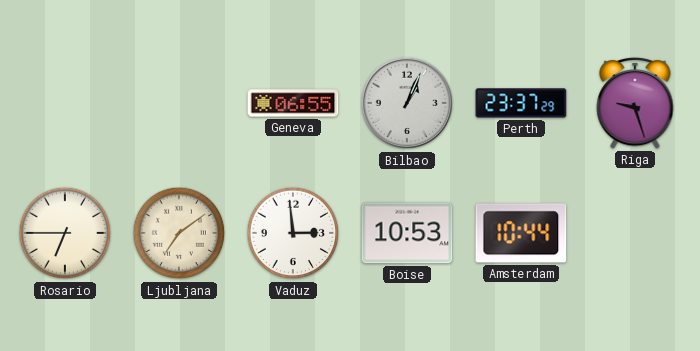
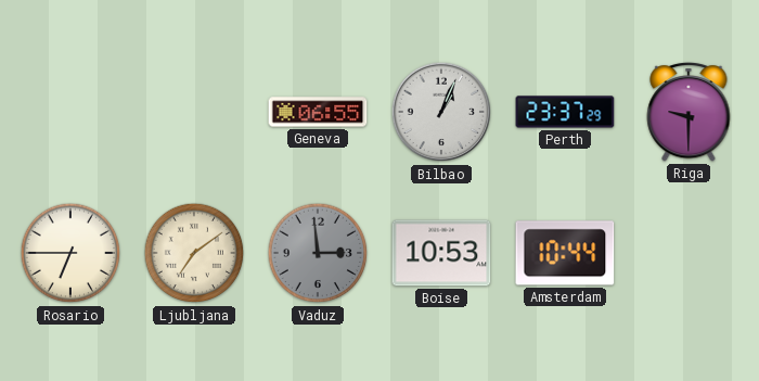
Riga: 9:27 -> 9:30 (689, 112)
Vaduz dial: white -> grey (318, 253)
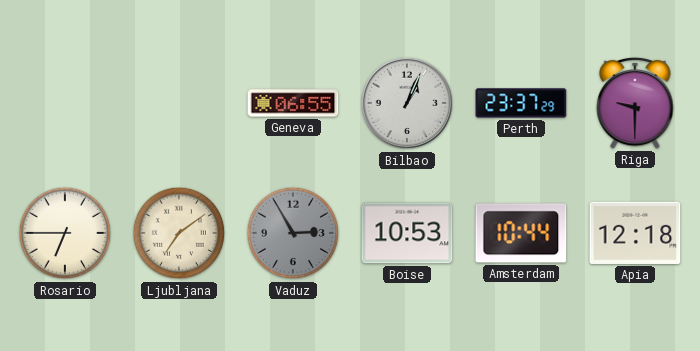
Vaduz: 2:59 -> 2:55 (293, 233)
Apia: none -> 12:18 (635, 233)
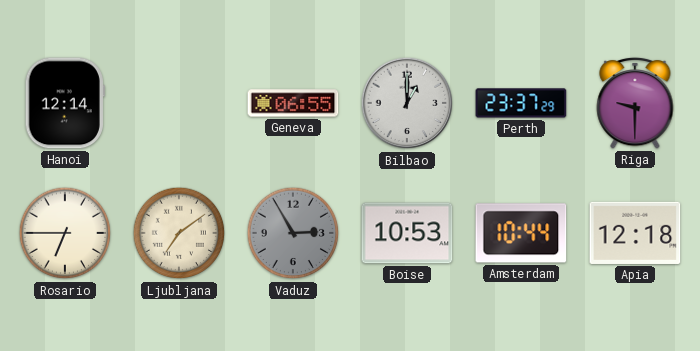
Hanoi: none -> 12:14 (65, 103)
Bilbao: 1:04 -> 1:00 (407, 103)
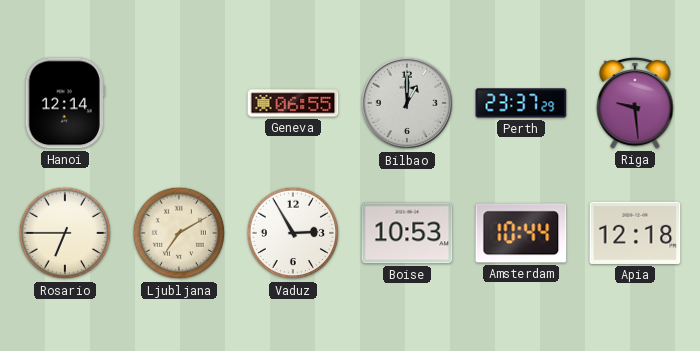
Riga: 9:30 -> 9:29 (635, 103)
Ljubljana: 7:09 -> 7:10 (179, 233)
Vaduz dial: grey -> white (293, 233)
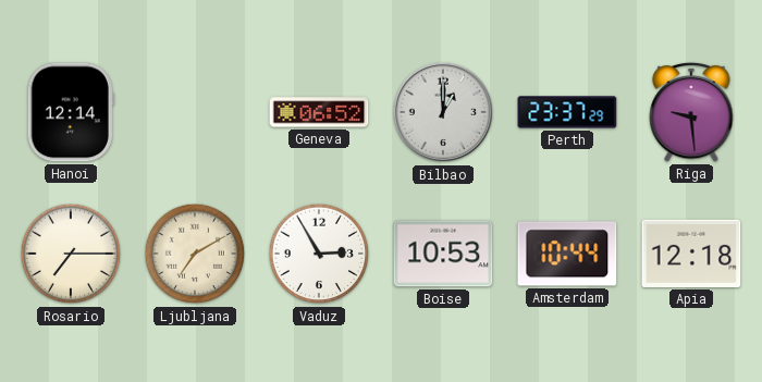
Geneva: 06:55 -> 06:52 (319, 112)
Rosario: 6:45 -> 7:15 (71, 254)
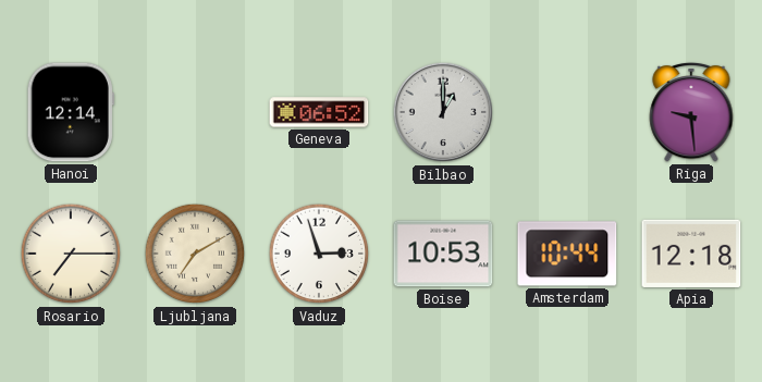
Perth: 23:37 -> none (567, 112)
Vaduz: 2:55 -> 2:57 (319, 254)
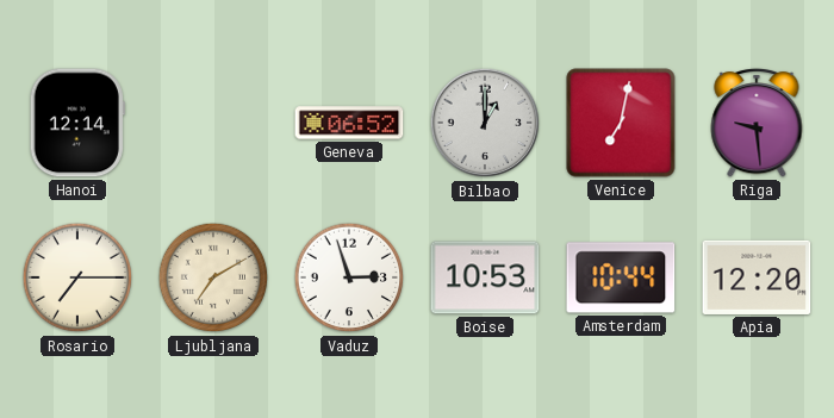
Venice: none -> 7:02 (621, 123)
Apia: 12:18 -> 12:20 (757, 277)
